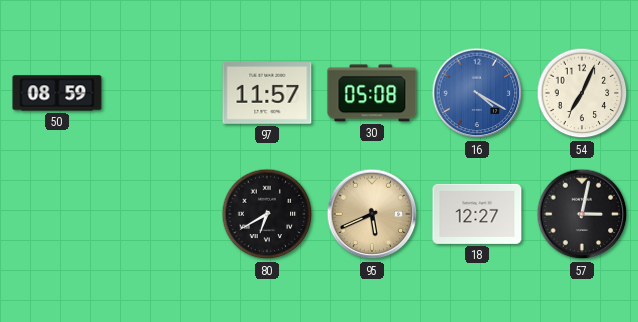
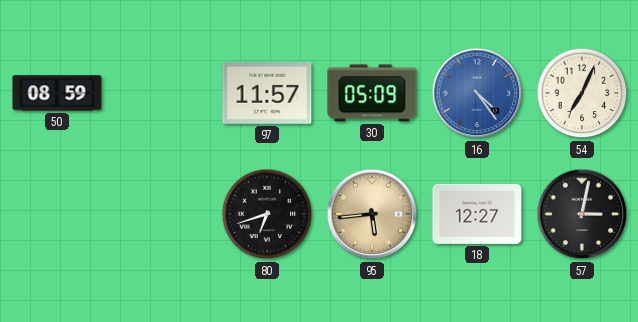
30: 05:08 -> 05:09 (372, 93)
16: 4:20 -> 4:24 (477, 93)
80: 6:40 -> 6:42 (267, 214)
95: 5:41 -> 5:44 (372, 214)
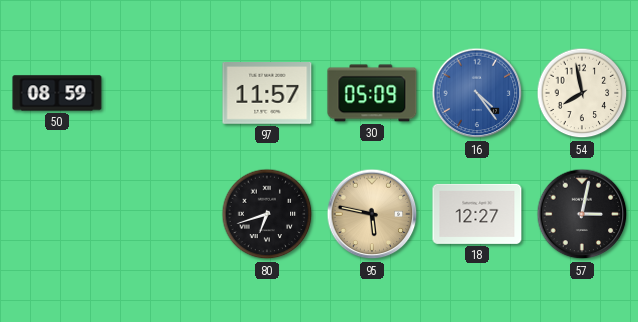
54: 7:04 -> 7:58 (582, 93)
95: 5:44 -> 5:47 (372, 214)
